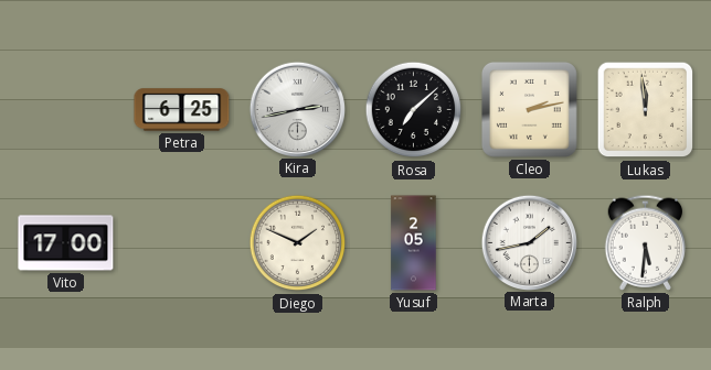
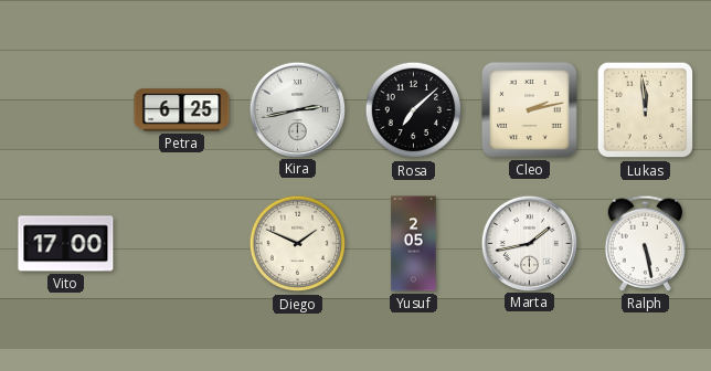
Ralph: 5:31 -> 5:28 (646, 243)
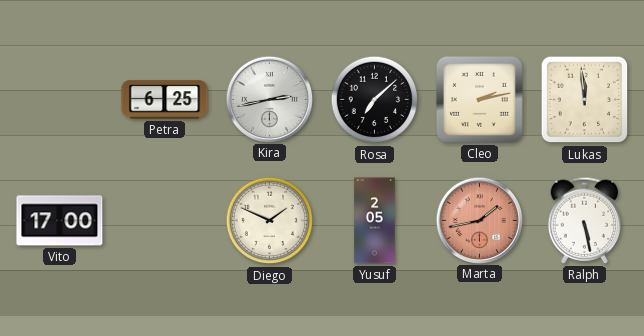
Marta dial: white -> salmon (479, 220)
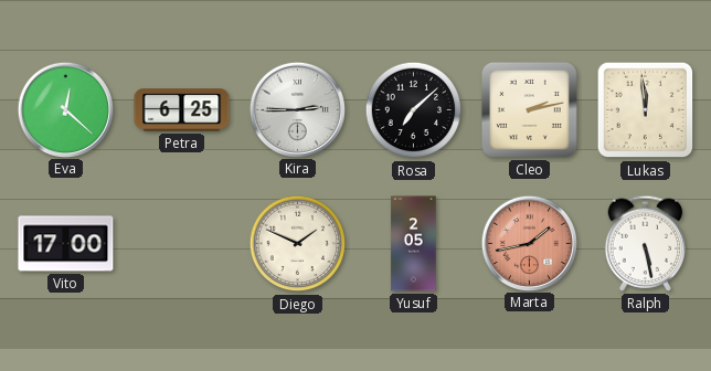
Eva: none -> 12:22 (65, 109)
Kira: 2:43 -> 2:45 (297, 109)
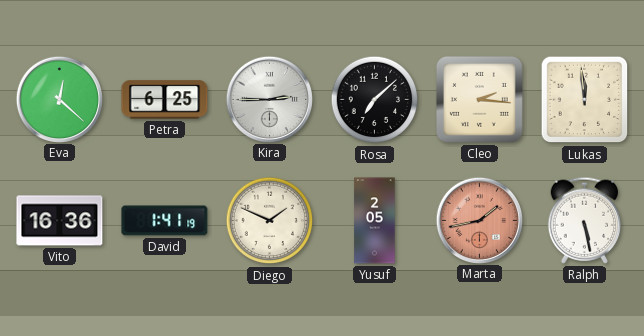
Cleo: 2:13 -> 2:16 (479, 99)
Vito: 17:00 -> 16:36 (60, 221)
David: none -> 1:41 (165, 221)
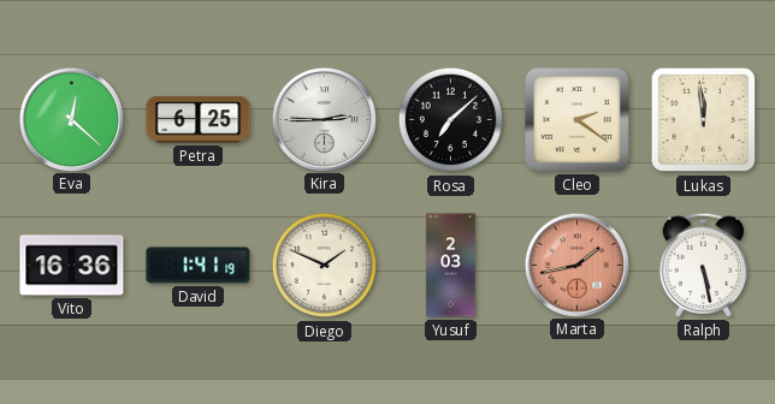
Cleo: 2:16 -> 2:21 (576, 119)
Yusuf: 2:05 -> 2:03 (451, 266)
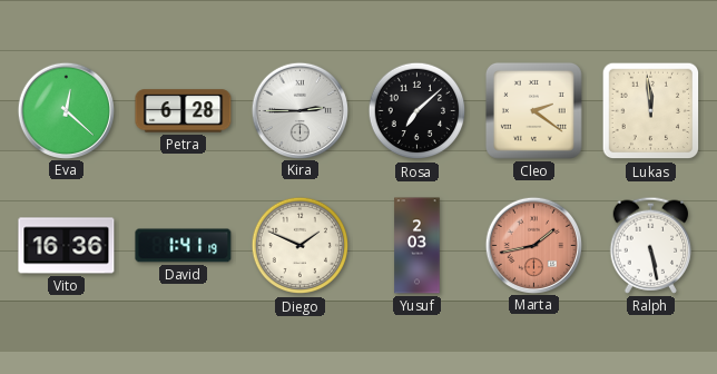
Petra: 6:25 -> 6:28 (184, 111)
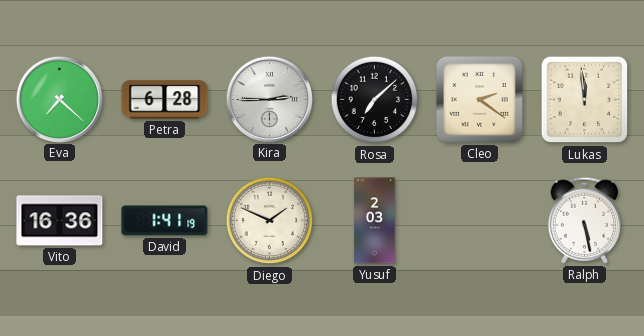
Eva: 12:22 -> 7:22 (59, 99)
Marta: 1:43 -> none (533, 245)
